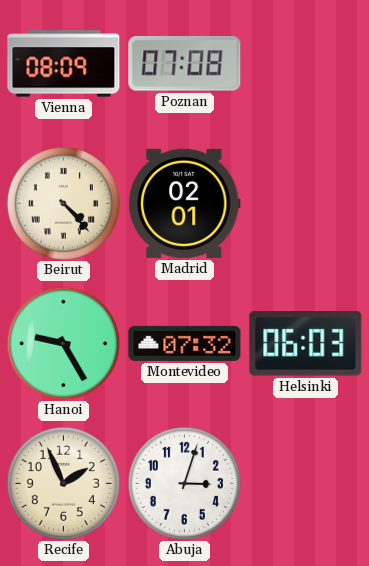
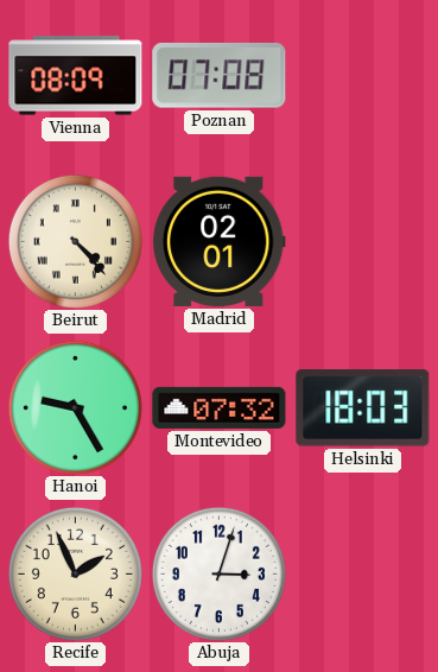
Helsinki: 06:03 -> 18:03 (363, 408)
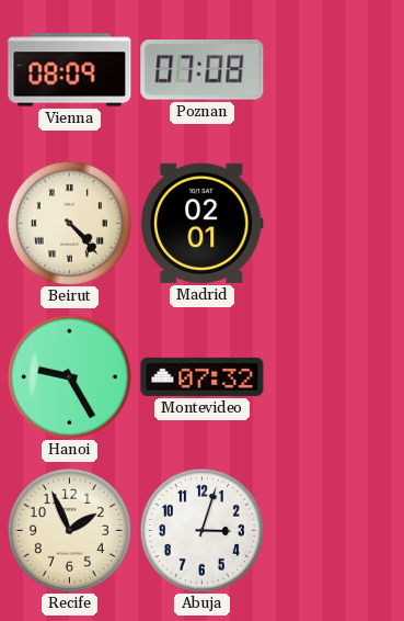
Helsinki: 18:03 -> none (363, 408)
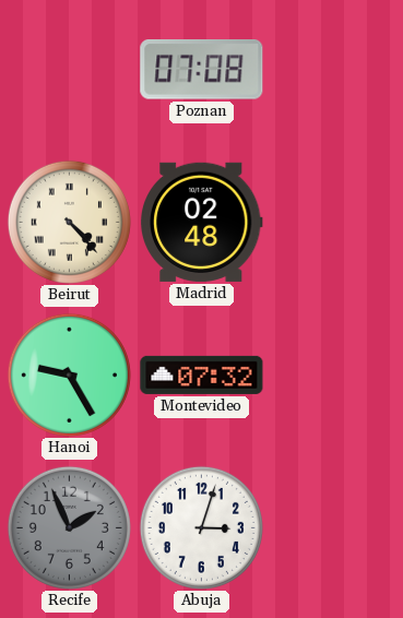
Vienna: 08:09 -> none (70, 70)
Madrid: 02:01 -> 02:48 (202, 222)
Recife dial: cream -> grey (69, 527)
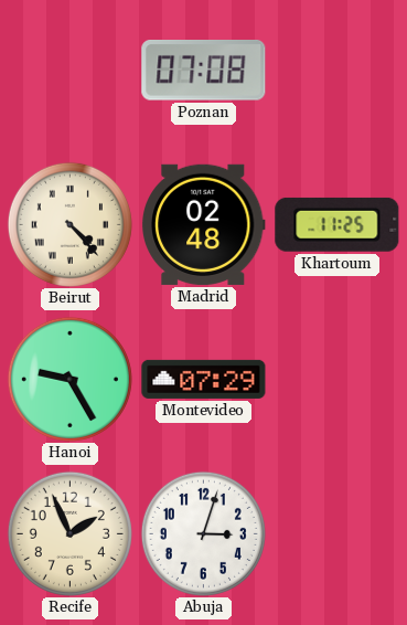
Khartoum: none -> 11:25 (338, 224)
Montevideo: 07:32 -> 07:29 (204, 379)
Recife dial: grey -> cream (69, 533)
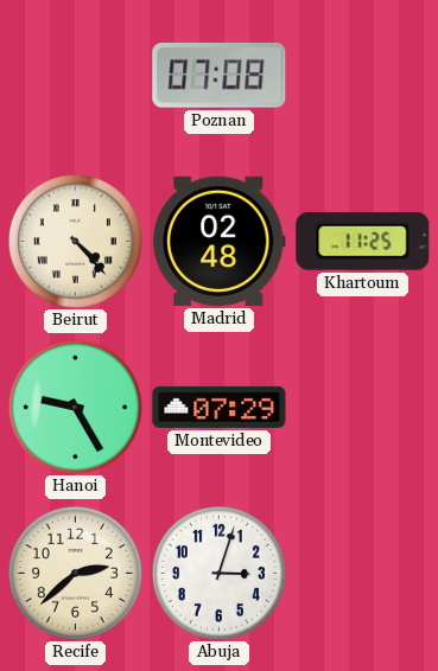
Recife: 1:56 -> 2:38 (75, 573)
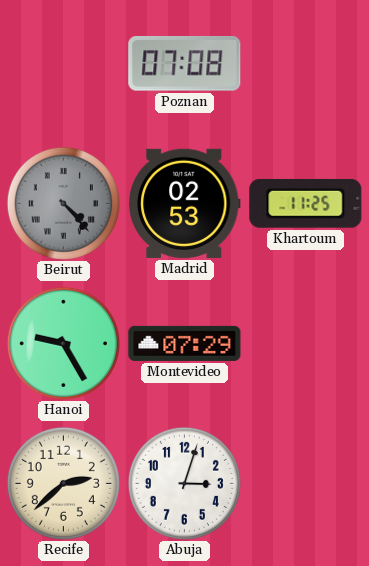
Beirut dial: cream -> grey (63, 203)
Madrid: 02:48 -> 02:53 (185, 203)
